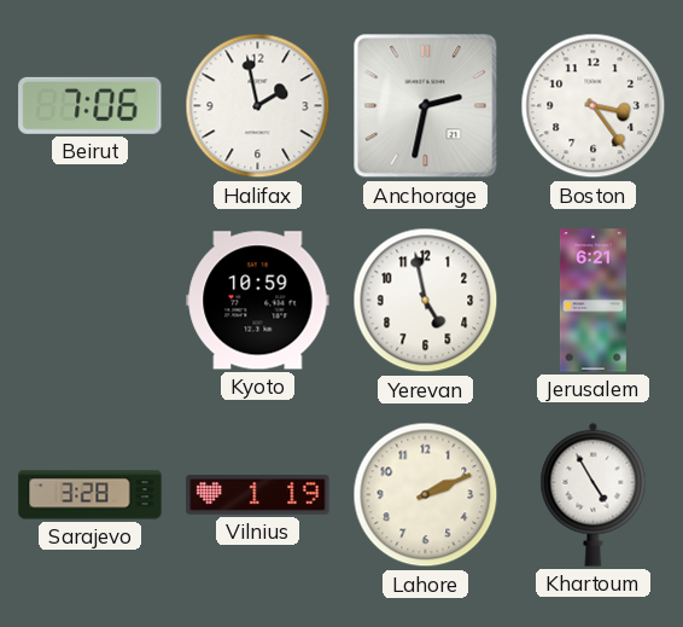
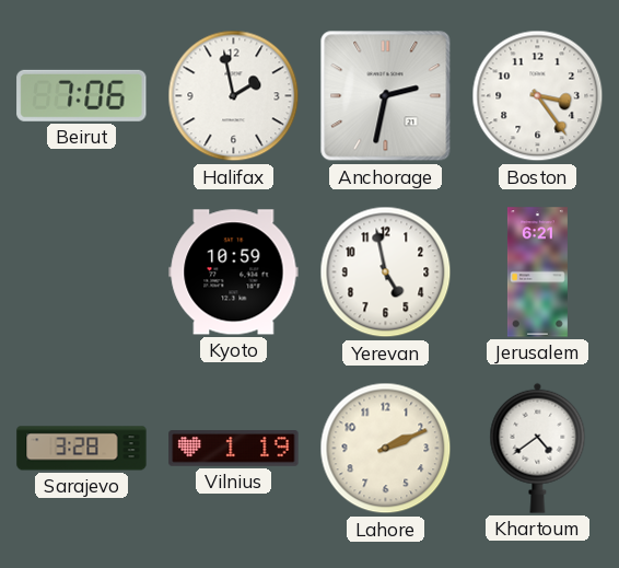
Khartoum: 4:55 -> 4:39 (538, 448)
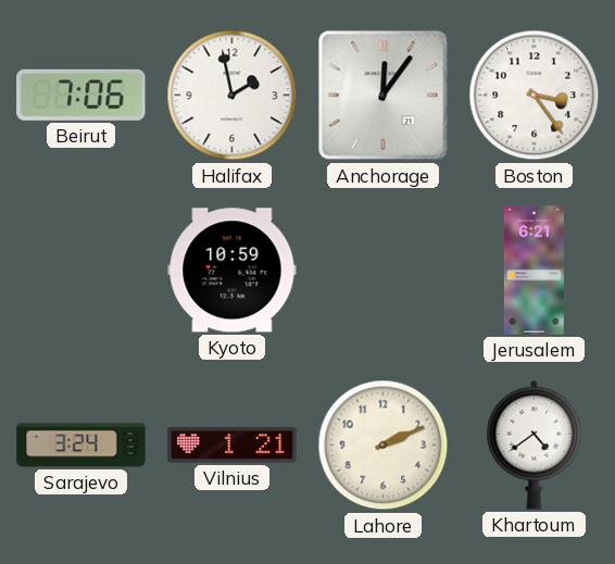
Anchorage: 2:32 -> 12:06 (384, 96)
Yerevan: 4:58 -> none (386, 273)
Sarajevo: 3:28 -> 3:24 (81, 446)
Vilnius: 1:19 -> 1:21 (233, 446)
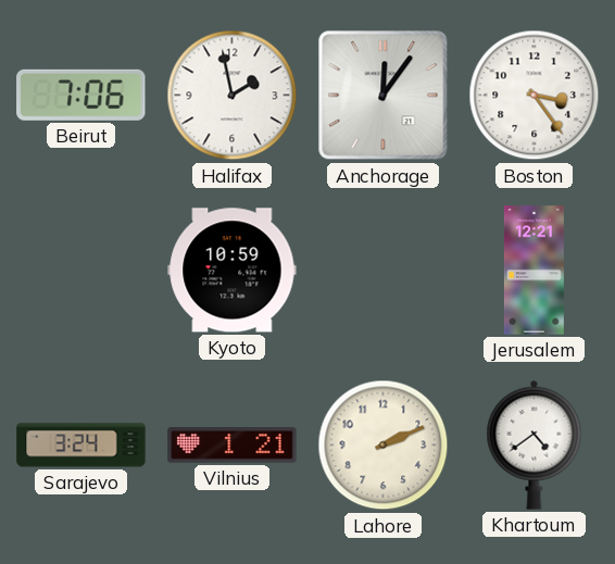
Jerusalem: 6:21 -> 12:21 (534, 271)
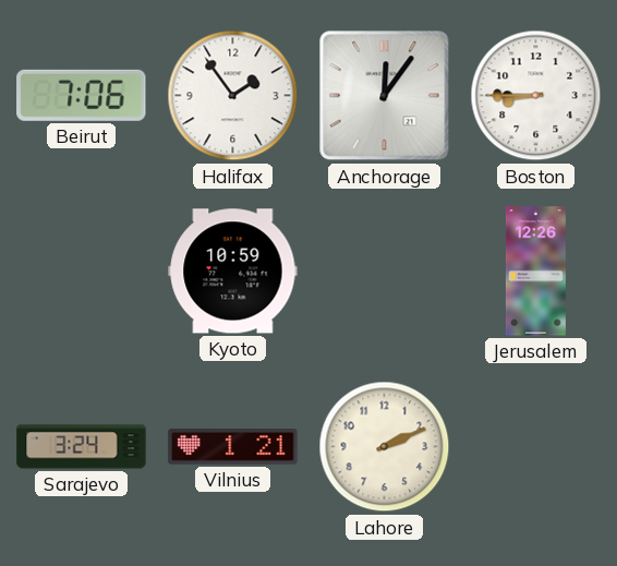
Halifax: 1:58 -> 1:54 (233, 96)
Boston: 3:24 -> 8:45 (536, 96)
Jerusalem: 12:21 -> 12:26 (535, 272)
Khartoum: 4:39 -> none (535, 444)
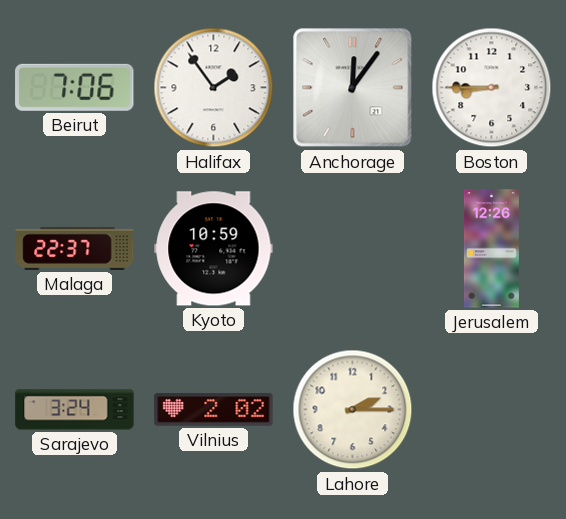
Malaga: none -> 22:37 (75, 248)
Vilnius: 1:21 -> 2:02 (214, 410)
Lahore: 2:11 -> 2:15 (353, 410)
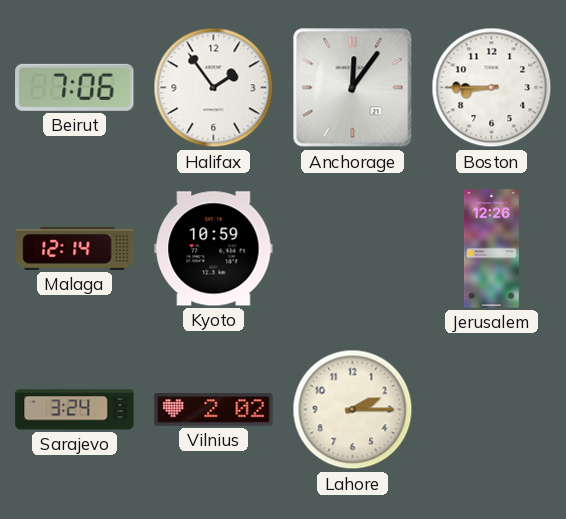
Malaga: 22:37 -> 12:14 (75, 248)
